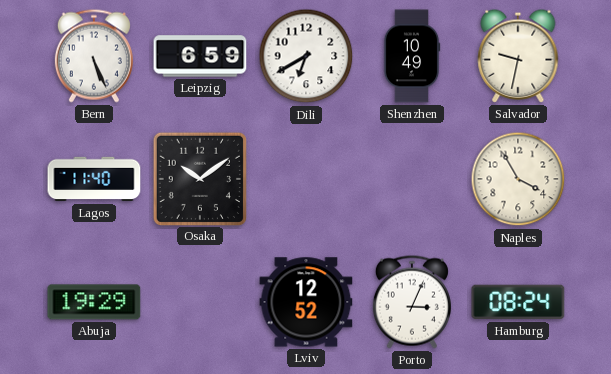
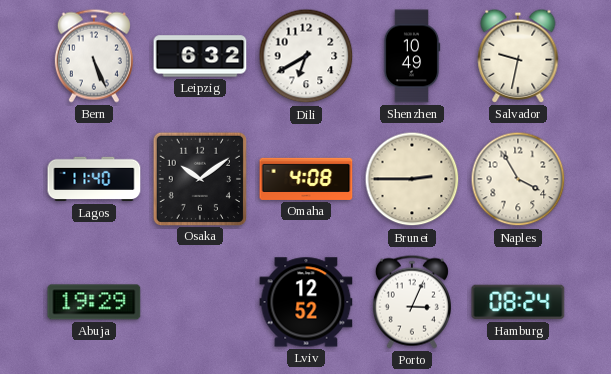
Leipzig: 6:59 -> 6:32 (200, 56)
Omaha: none -> 4:08 (306, 179)
Brunei: none -> 2:45 (412, 179)
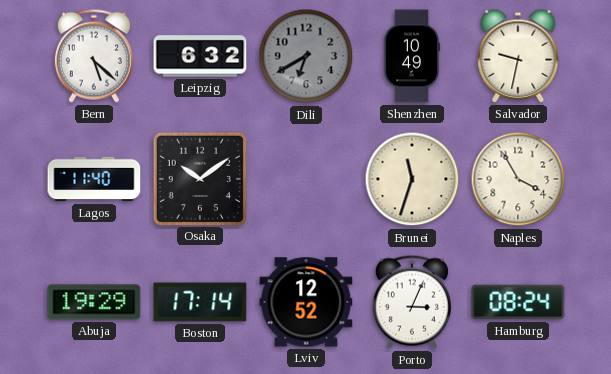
Bern: 5:26 -> 5:22 (94, 56)
Dili dial: white -> grey (306, 56)
Omaha: 4:08 -> none (306, 179)
Brunei: 2:45 -> 11:33 (412, 179)
Boston: none -> 17:14 (200, 302)
